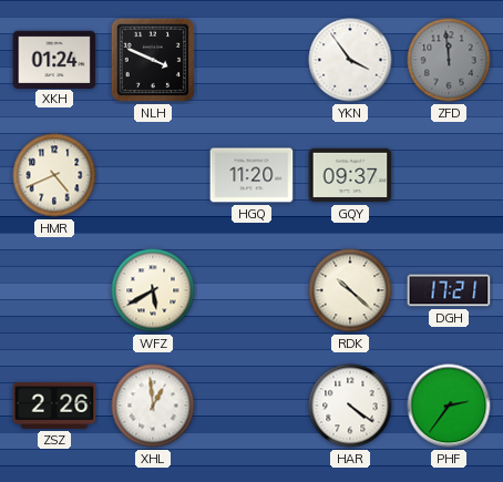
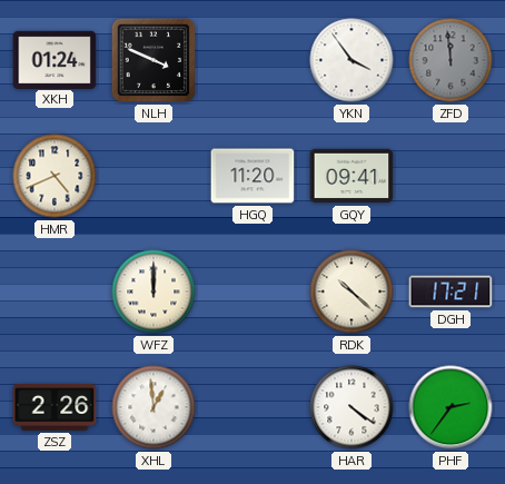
GQY: 09:37 -> 09:41 (351, 176)
WFZ: 5:40 -> 12:00 (154, 292)
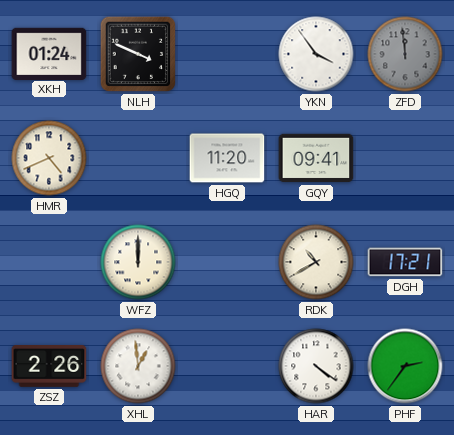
RDK: 10:22 -> 10:40 (316, 262)
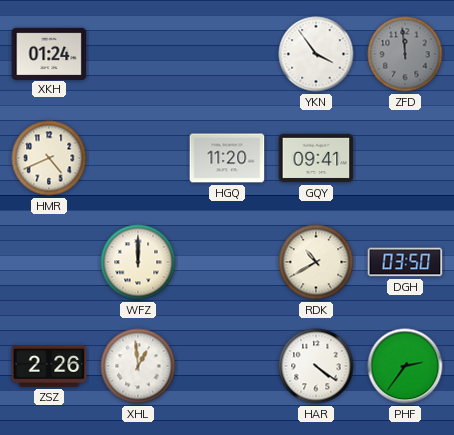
NLH: 3:49 -> none (138, 54)
DGH: 17:21 -> 03:50 (405, 262)
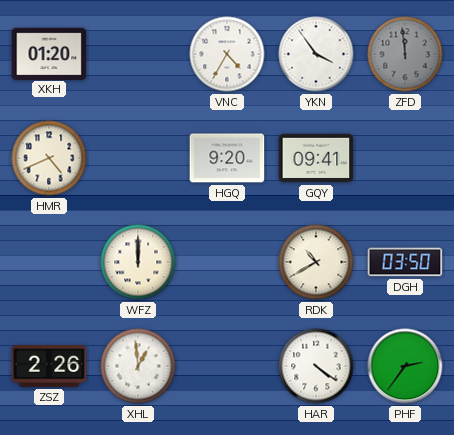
XKH: 01:24 -> 01:20 (49, 53)
VNC: none -> 4:35 (227, 54)
HGQ: 11:20 -> 9:20 (227, 158)
